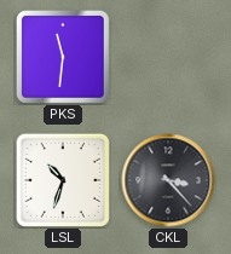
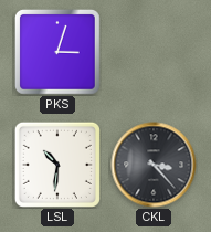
PKS: 11:31 -> 3:03 (59, 53)
LSL: 10:33 -> 10:31 (57, 165)
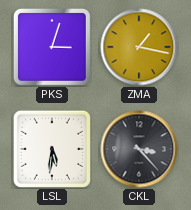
ZMA: none -> 1:17 (139, 47)
LSL: 10:31 -> 5:31 (52, 149)
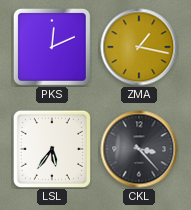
PKS: 3:03 -> 12:11 (53, 48)
LSL: 5:31 -> 5:36 (52, 149)
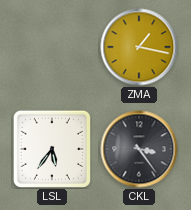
PKS: 12:11 -> none (53, 48)
CKL: 3:23 -> 3:24 (139, 149)
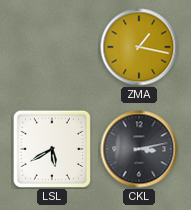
LSL: 5:36 -> 5:40 (52, 149)
CKL: 3:24 -> 3:13 (139, 149)
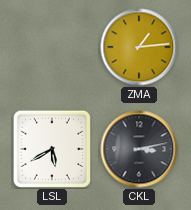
ZMA: 1:17 -> 1:14 (139, 47)
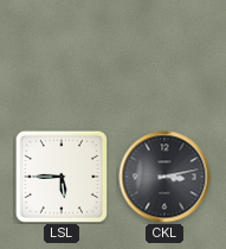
ZMA: 1:14 -> none (139, 47)
LSL: 5:40 -> 5:45 (62, 177)
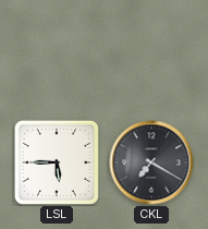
CKL: 3:13 -> 7:20 (151, 162)
